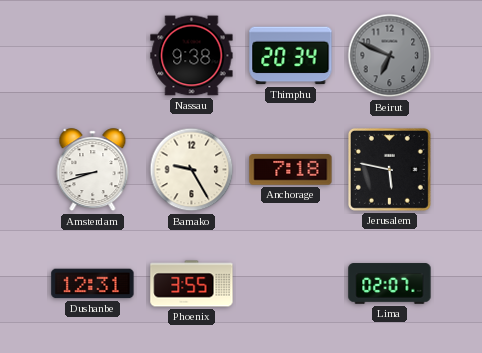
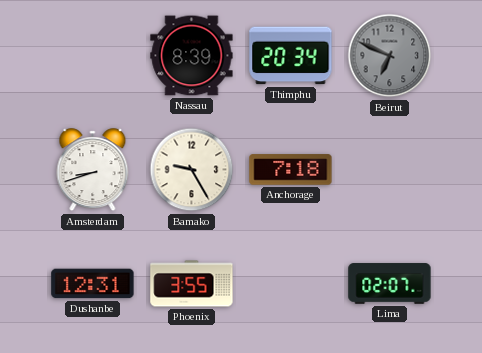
Nassau: 9:38 -> 8:39 (192, 56)
Jerusalem: 5:47 -> none (389, 169)
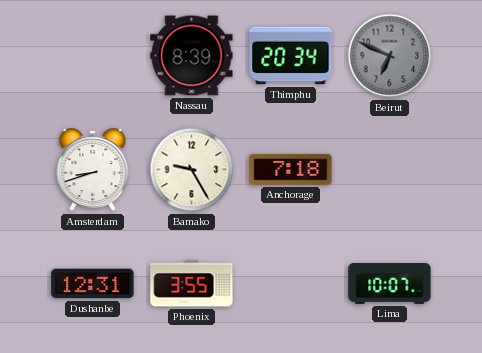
Lima: 02:07 -> 10:07 (390, 284)
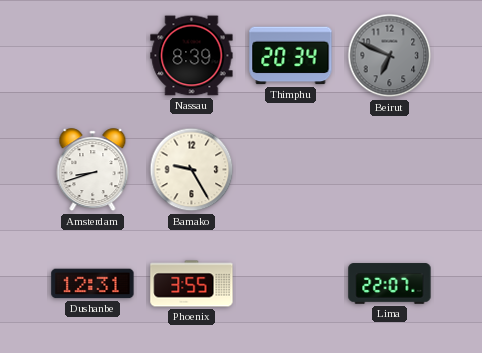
Anchorage: 7:18 -> none (291, 170)
Lima: 10:07 -> 22:07 (390, 284)
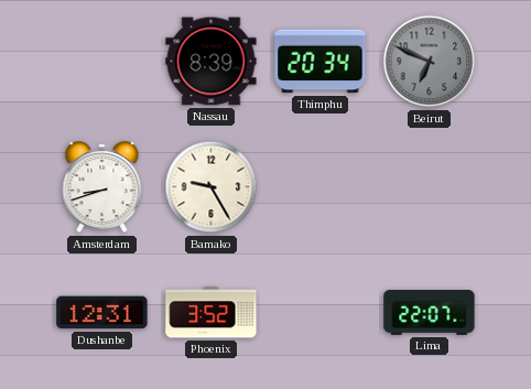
Phoenix: 3:55 -> 3:52 (212, 313)
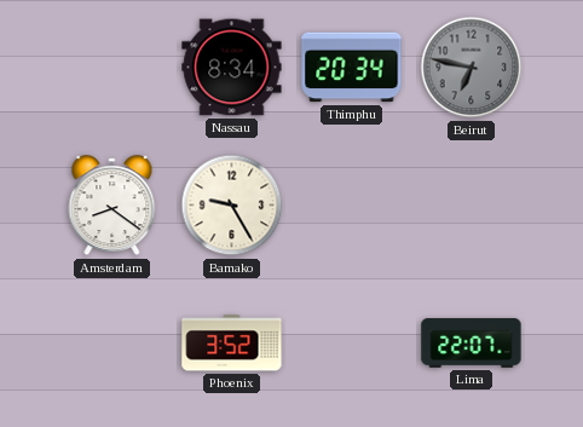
Nassau: 8:39 -> 8:34 (232, 68)
Beirut: 6:49 -> 6:47 (472, 68)
Amsterdam: 8:42 -> 8:21 (112, 206)
Dushanbe: 12:31 -> none (102, 313)
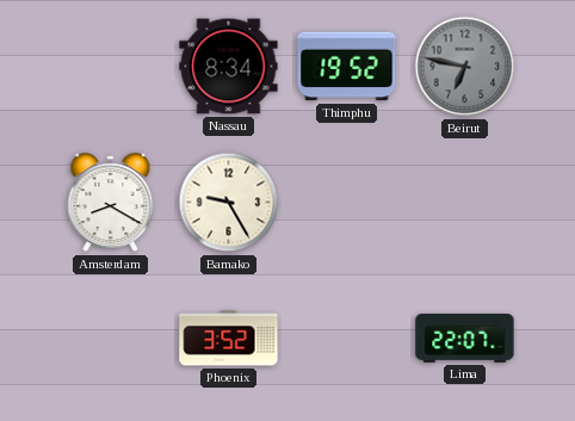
Thimphu: 20:34 -> 19:52 (347, 67)
Amsterdam: 8:21 -> 8:20 (111, 203)
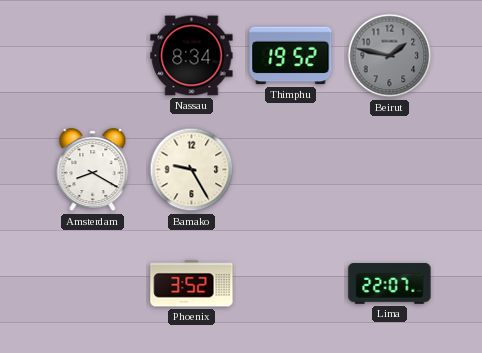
Beirut: 6:47 -> 1:47 (390, 56)
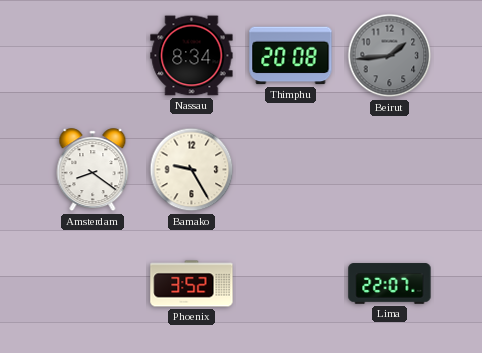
Thimphu: 19:52 -> 20:08 (291, 56)
Beirut: 1:47 -> 1:44 (390, 56)
Amsterdam: 8:20 -> 8:21 (93, 170)
